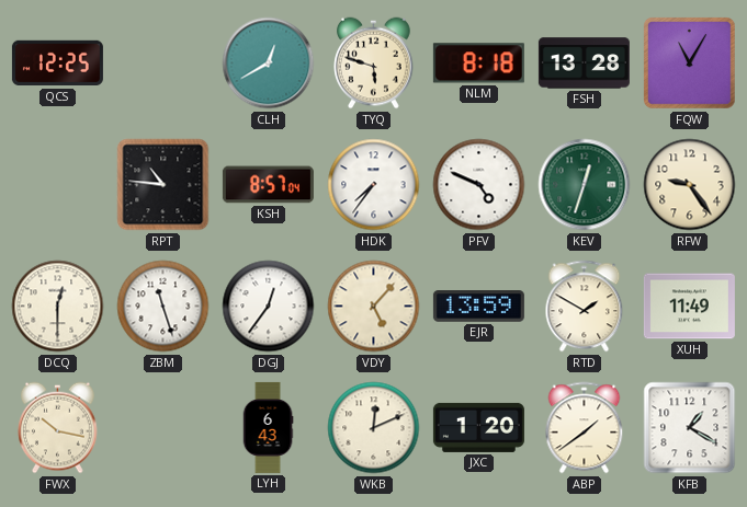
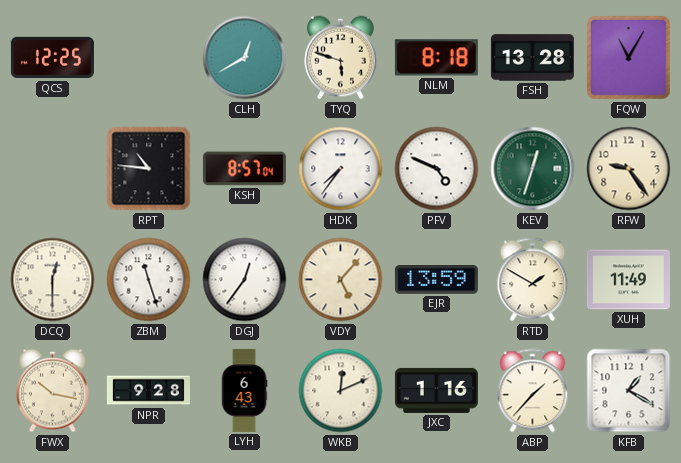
NPR: none -> 9:28 (148, 391)
JXC: 1:20 -> 1:16 (436, 390)
ABP: 1:39 -> 1:37 (533, 391)
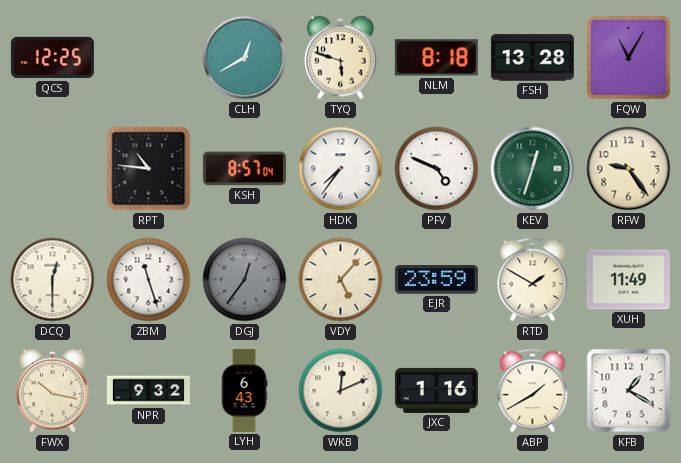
DGJ dial: white -> grey (245, 280)
EJR: 13:59 -> 23:59 (436, 280)
NPR: 9:28 -> 9:32 (148, 391)
ABP: 1:37 -> 1:40 (533, 391)
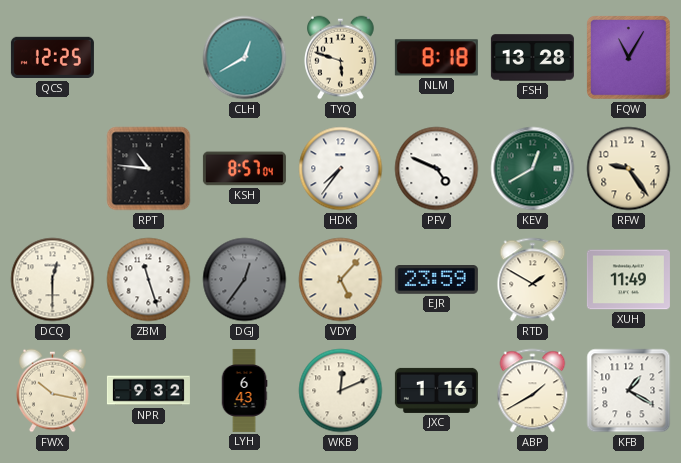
KEV: 12:33 -> 12:40 (533, 169)
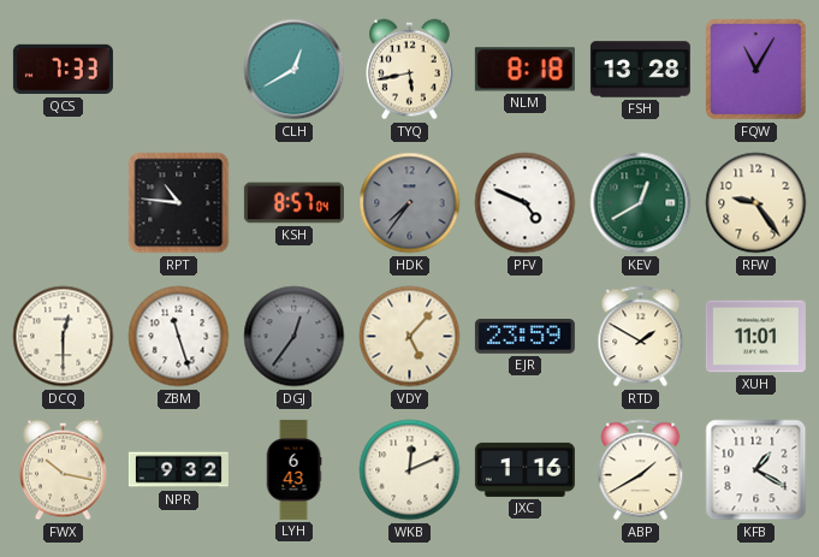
QCS: 12:25 -> 7:33 (63, 70)
TYQ: 5:48 -> 5:43 (410, 70)
HDK dial: white -> grey (410, 203)
XUH: 11:49 -> 11:01 (755, 337)
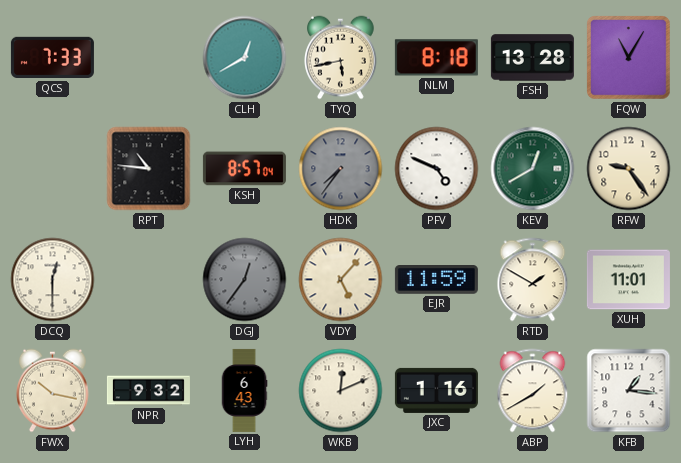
ZBM: 11:27 -> none (179, 337)
EJR: 23:59 -> 11:59 (436, 280)
KFB: 1:20 -> 1:16 (629, 391)
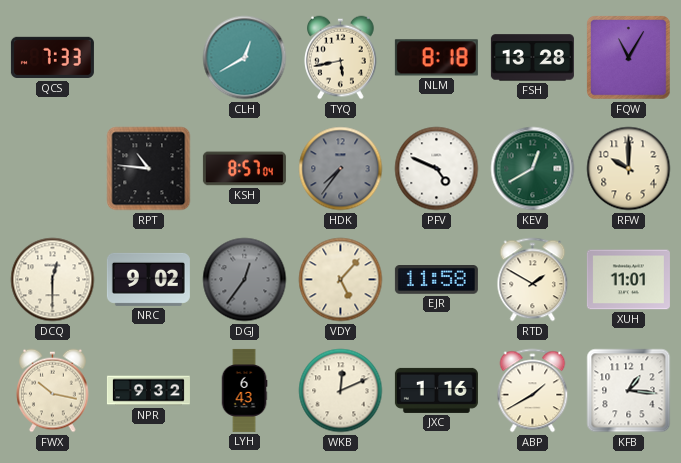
RFW: 9:24 -> 10:00 (629, 169)
NRC: none -> 9:02 (148, 279)
EJR: 11:59 -> 11:58 (436, 280)
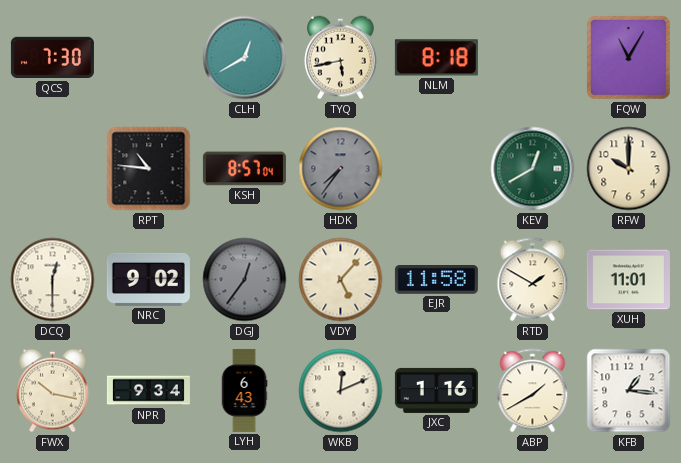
QCS: 7:33 -> 7:30 (52, 58)
FSH: 13:28 -> none (532, 58)
PFV: 4:49 -> none (437, 169)
NPR: 9:32 -> 9:34 (148, 391)
